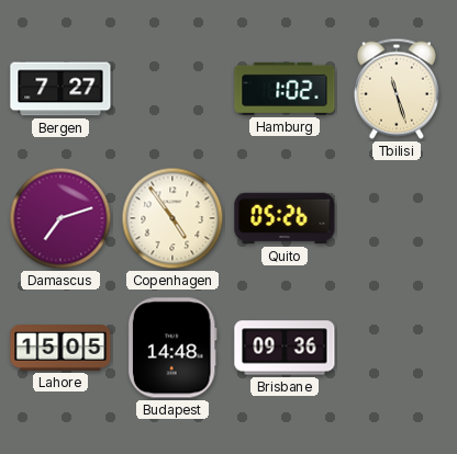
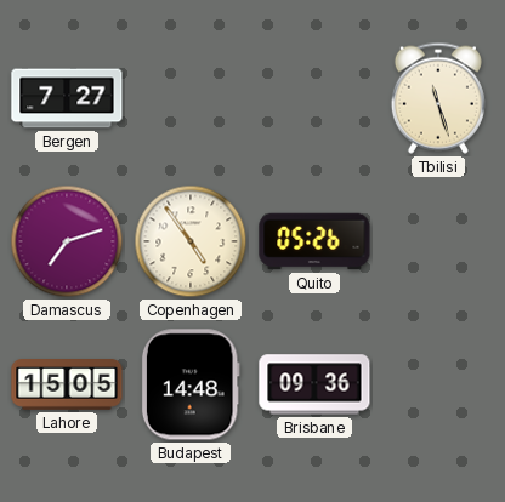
Hamburg: 1:02 -> none (285, 89)
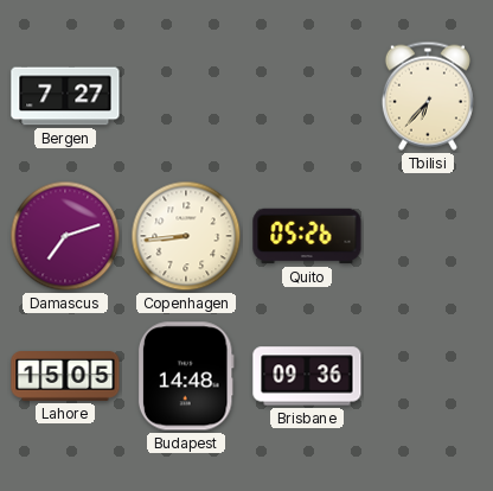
Tbilisi: 11:27 -> 6:37 (428, 96)
Copenhagen: 4:54 -> 8:44 (186, 236)
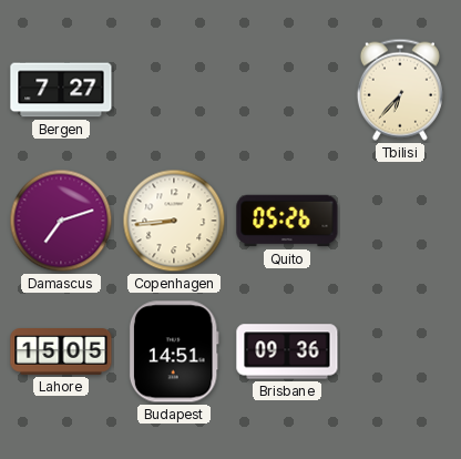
Budapest: 14:48 -> 14:51 (174, 351)
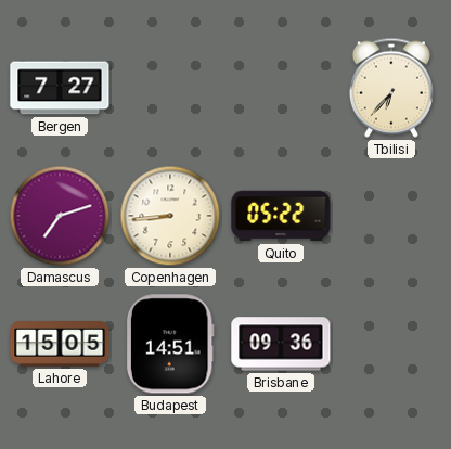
Quito: 05:26 -> 05:22 (281, 216)
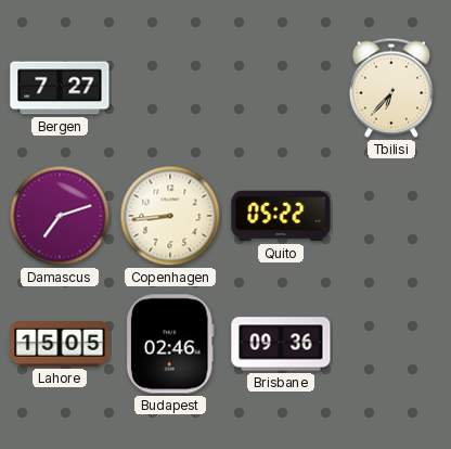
Budapest: 14:51 -> 02:46 (170, 344)
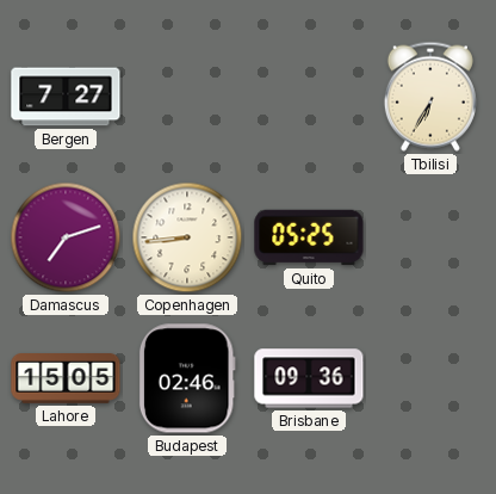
Tbilisi: 6:37 -> 6:35 (430, 97)
Quito: 05:22 -> 05:25 (309, 237)
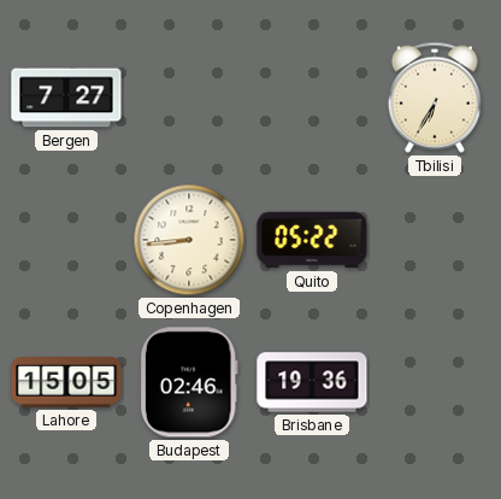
Damascus: 7:12 -> none (66, 237)
Quito: 05:25 -> 05:22 (312, 240)
Brisbane: 09:36 -> 19:36 (312, 382)
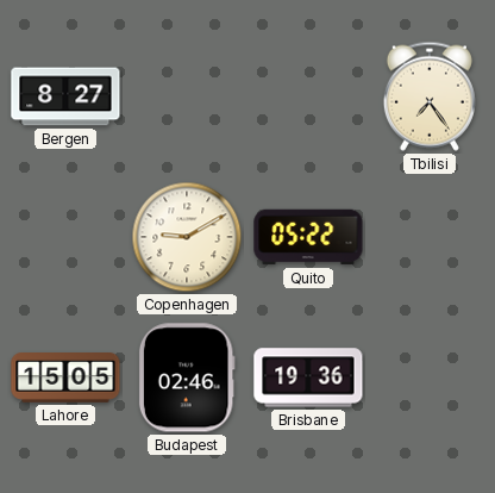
Bergen: 7:27 -> 8:27 (65, 96)
Tbilisi: 6:35 -> 7:24 (430, 96)
Copenhagen: 8:44 -> 9:10 (187, 237)
